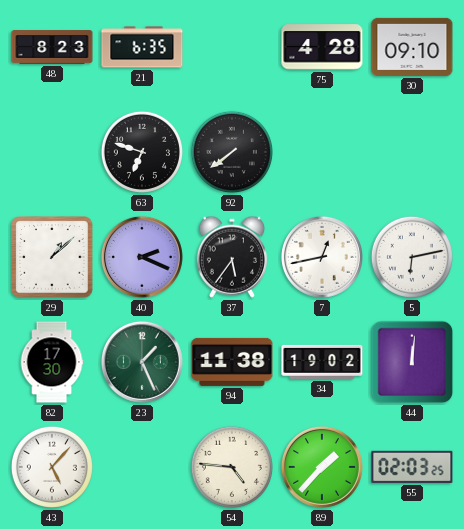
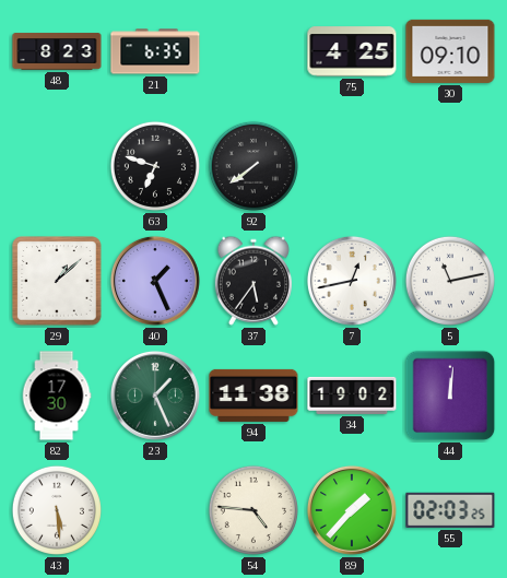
75: 4:28 -> 4:25 (352, 51)
40: 2:19 -> 1:26 (155, 281)
5: 6:13 -> 11:13 (450, 281)
43: 5:07 -> 5:29 (57, 510)
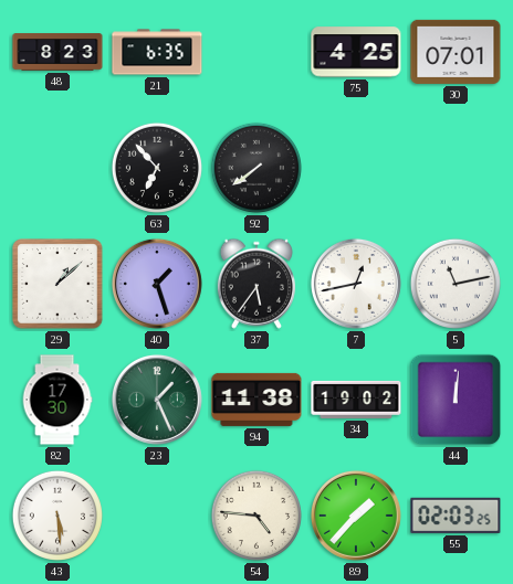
30: 09:10 -> 07:01 (456, 52)
63: 6:48 -> 6:53 (157, 168)
40: 1:26 -> 1:27 (157, 284)
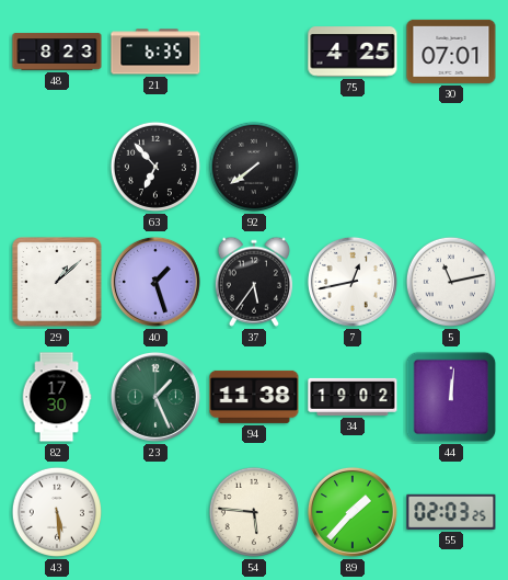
54: 4:46 -> 5:46 (254, 512)
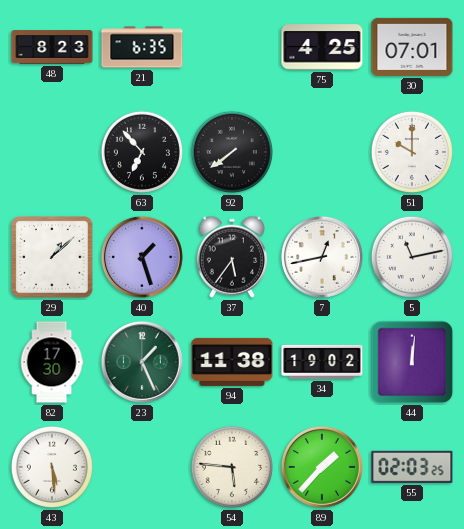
51: none -> 10:00 (412, 152)
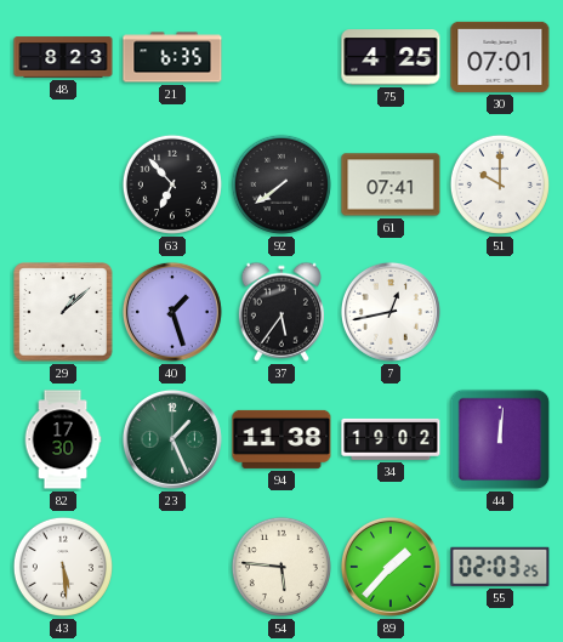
61: none -> 07:41 (391, 184)
5: 11:13 -> none (412, 257)
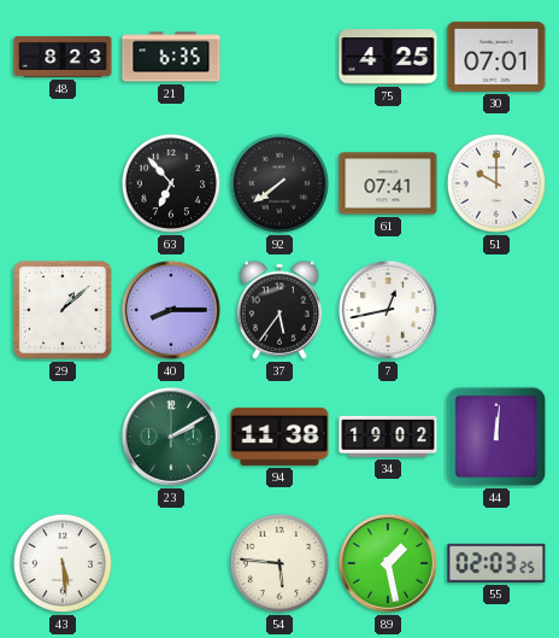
40: 1:27 -> 8:15 (171, 310)
82: 17:30 -> none (63, 439)
23: 1:26 -> 2:10 (171, 437)
89: 1:37 -> 1:28 (388, 563)
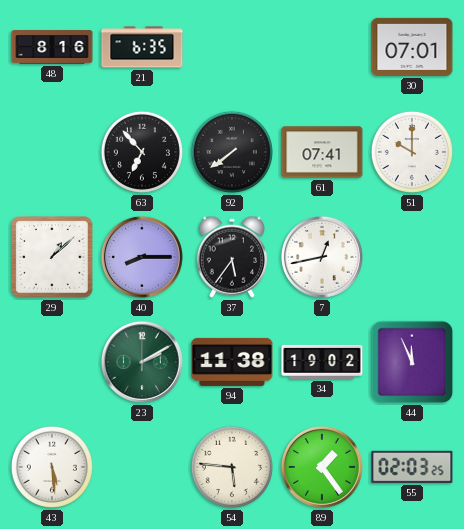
48: 8:23 -> 8:16 (52, 47)
75: 4:25 -> none (388, 57)
44: 12:01 -> 11:56 (412, 362)
89: 1:28 -> 1:24 (322, 467)
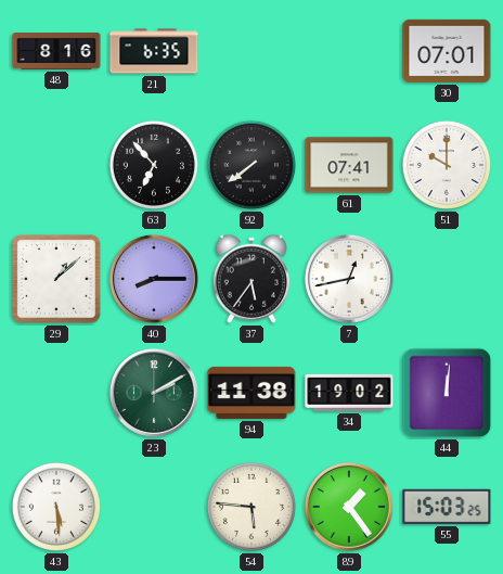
44: 11:56 -> 12:01 (447, 393)
55: 02:03 -> 15:03 (447, 507)
